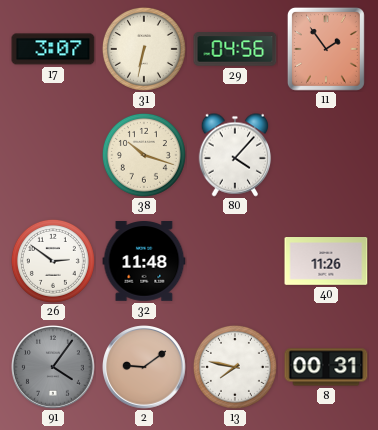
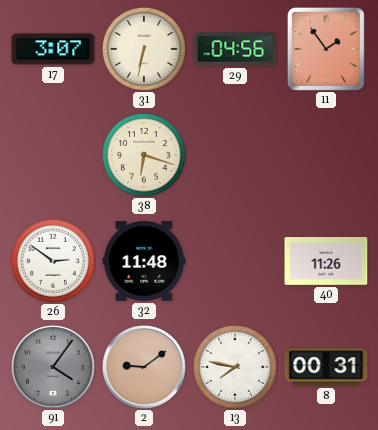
38: 10:18 -> 6:18 (144, 155)
80: 4:07 -> none (235, 155)
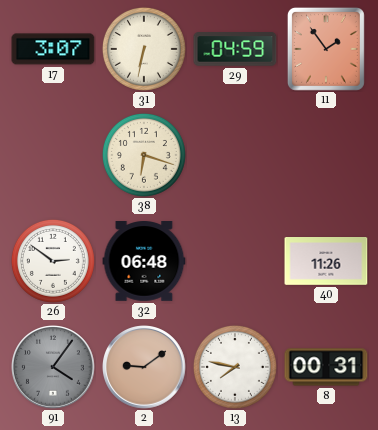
29: 04:56 -> 04:59 (235, 49)
32: 11:48 -> 06:48 (144, 262)
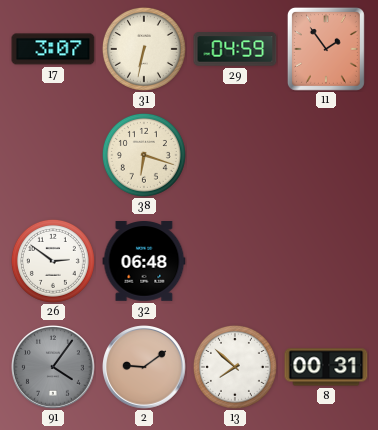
40: 11:26 -> none (326, 261)
13: 7:47 -> 7:52 (235, 367)
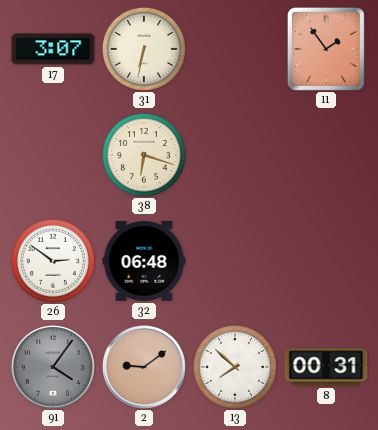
29: 04:59 -> none (235, 49)
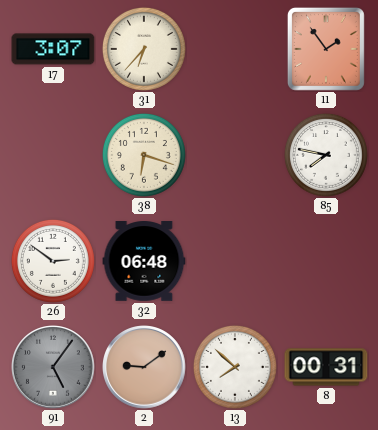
31: 6:32 -> 6:37 (144, 49)
85: none -> 7:47 (326, 155)
91: 4:06 -> 5:06 (53, 367)
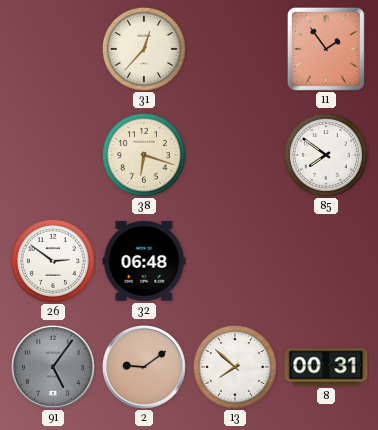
17: 3:07 -> none (53, 49)
31: 6:37 -> 12:37 (144, 49)
85: 7:47 -> 7:51 (326, 155)
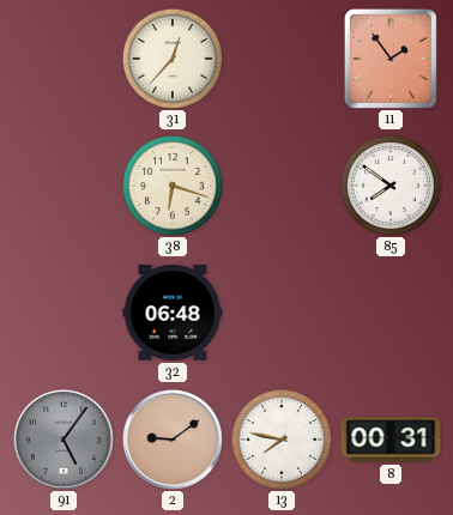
26: 2:51 -> none (53, 261)
13: 7:52 -> 7:47 (282, 440)
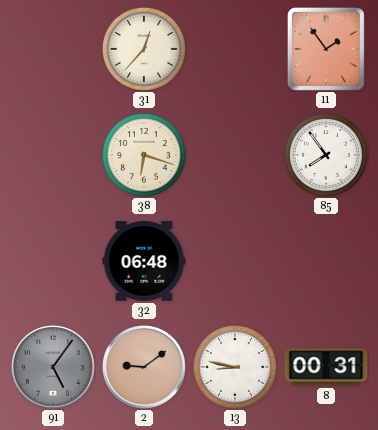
85: 7:51 -> 7:54 (326, 155)
13: 7:47 -> 8:47 (235, 367)
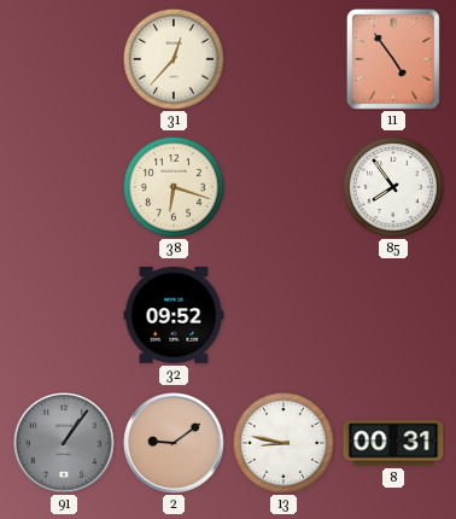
11: 1:54 -> 4:54 (393, 59)
32: 06:48 -> 09:52 (174, 316)
91: 5:06 -> 1:06 (64, 443)
